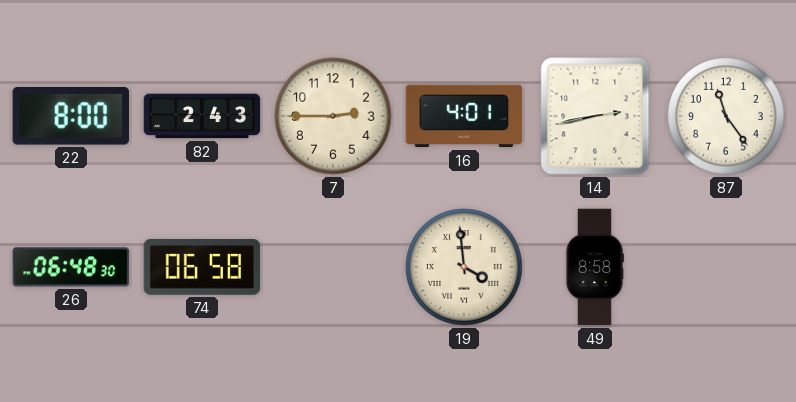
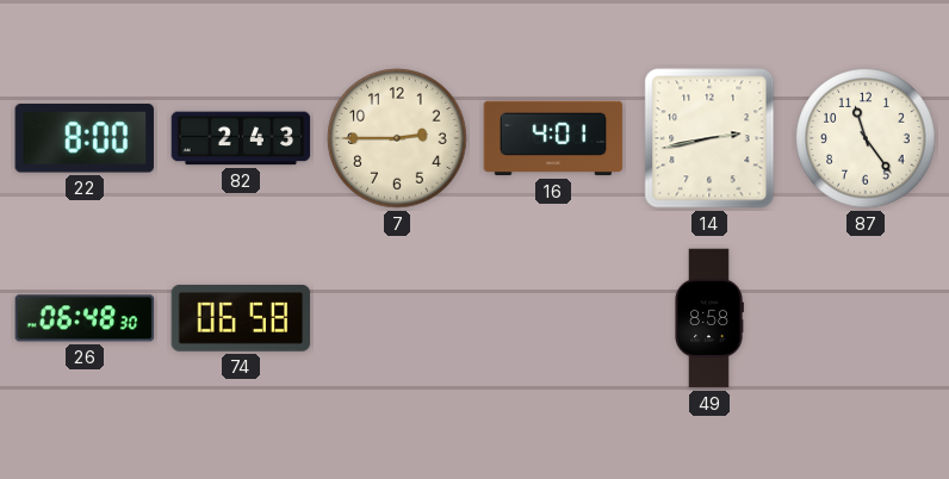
19: 3:59 -> none (464, 267)
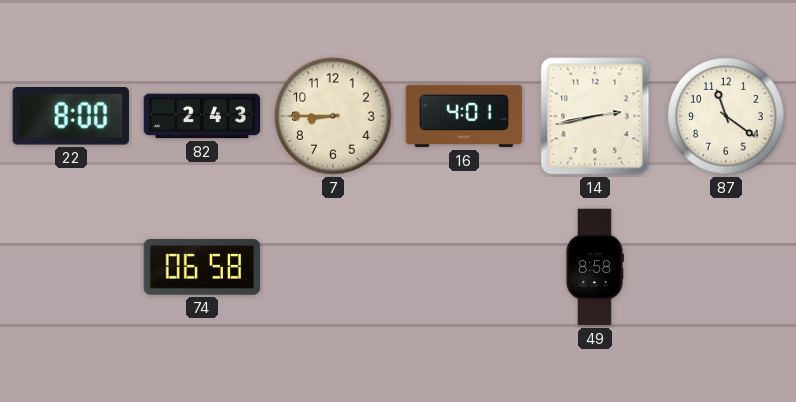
7: 2:45 -> 8:45 (333, 116)
87: 11:24 -> 11:21 (726, 116)
26: 06:48 -> none (85, 318)
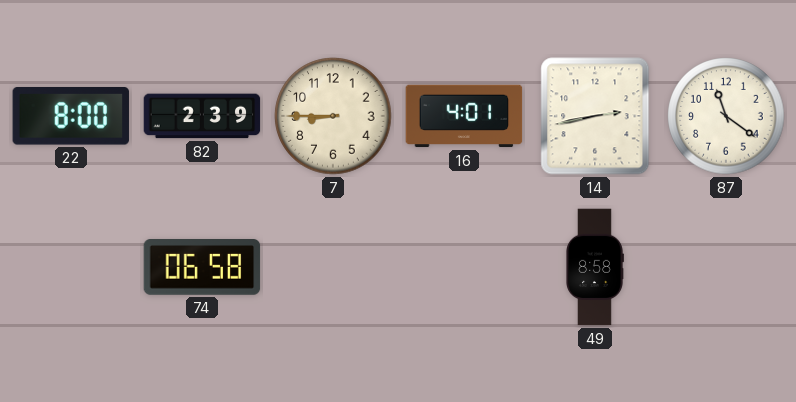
82: 2:43 -> 2:39 (202, 116)
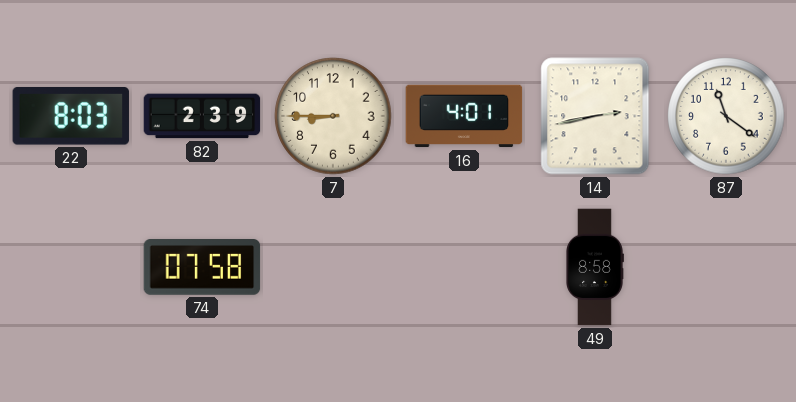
22: 8:00 -> 8:03 (71, 117)
74: 06:58 -> 07:58 (202, 268)
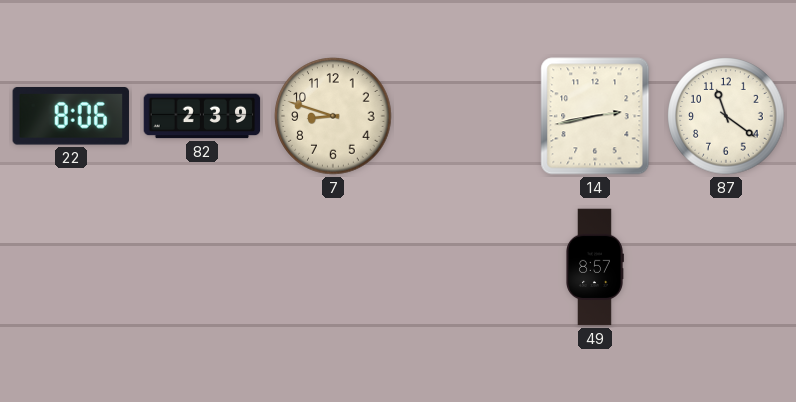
22: 8:03 -> 8:06 (71, 117)
7: 8:45 -> 8:48 (333, 116)
16: 4:01 -> none (464, 116)
74: 07:58 -> none (202, 268)
49: 8:58 -> 8:57 (595, 267)
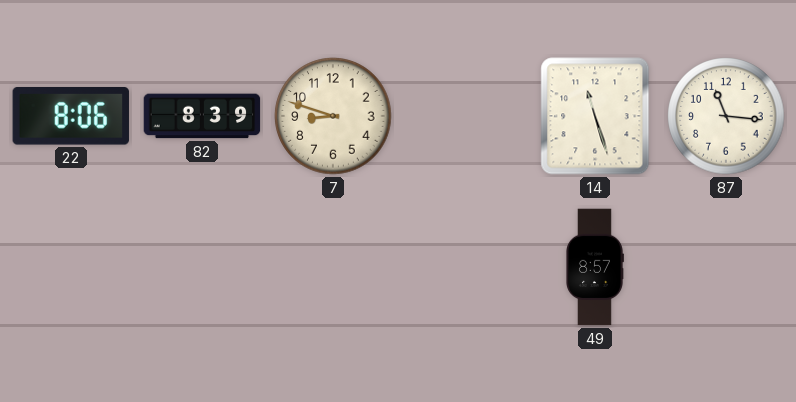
82: 2:39 -> 8:39 (202, 116)
14: 2:43 -> 11:27 (595, 116)
87: 11:21 -> 11:16 (726, 116)
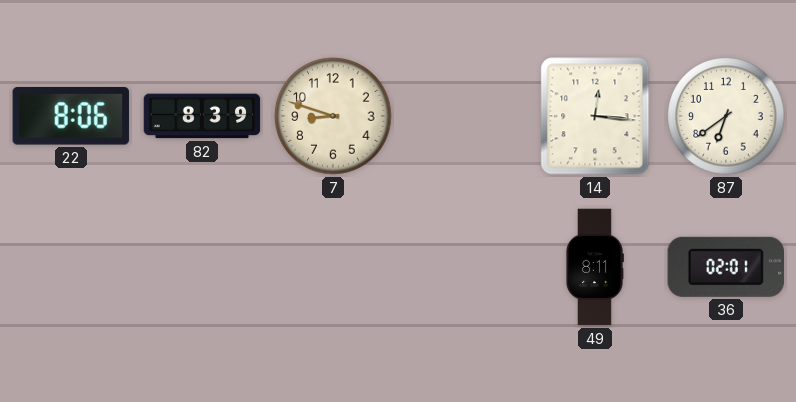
14: 11:27 -> 12:16 (595, 116)
87: 11:16 -> 6:39 (726, 116)
49: 8:57 -> 8:11 (595, 267)
36: none -> 02:01 (725, 267)
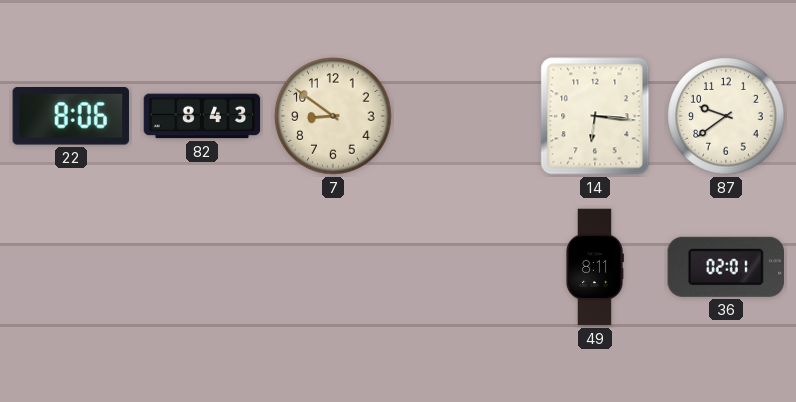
82: 8:39 -> 8:43 (202, 116)
7: 8:48 -> 8:51 (333, 116)
14: 12:16 -> 6:16 (595, 116)
87: 6:39 -> 9:39 (726, 116)
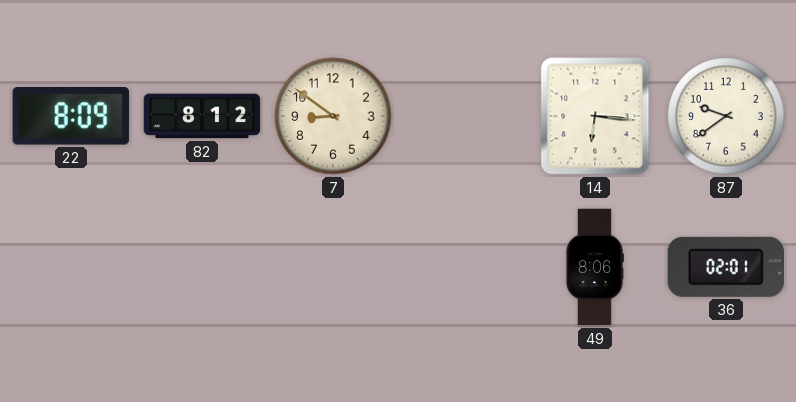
22: 8:06 -> 8:09 (71, 117)
82: 8:43 -> 8:12 (202, 116)
49: 8:11 -> 8:06 (595, 267)
